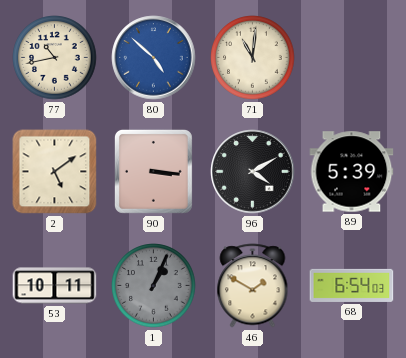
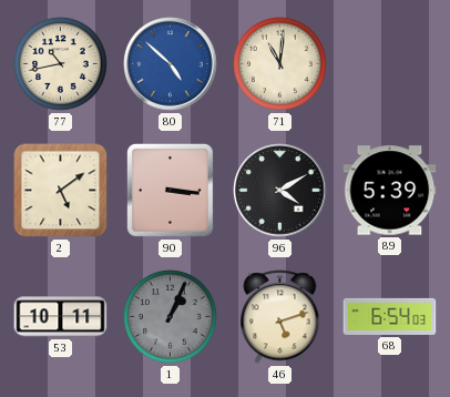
46: 1:50 -> 5:12 (280, 317)
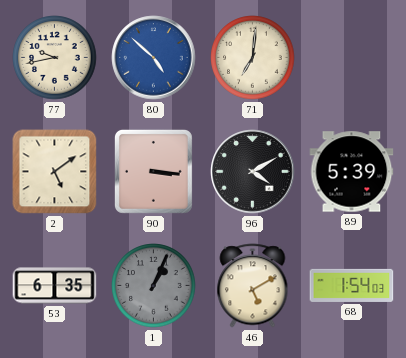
77: 10:43 -> 9:43 (55, 58)
71: 11:01 -> 7:01 (253, 58)
53: 10:11 -> 6:35 (55, 286)
46: 5:12 -> 5:10 (253, 286)
68: 6:54 -> 1:54 (352, 285)
